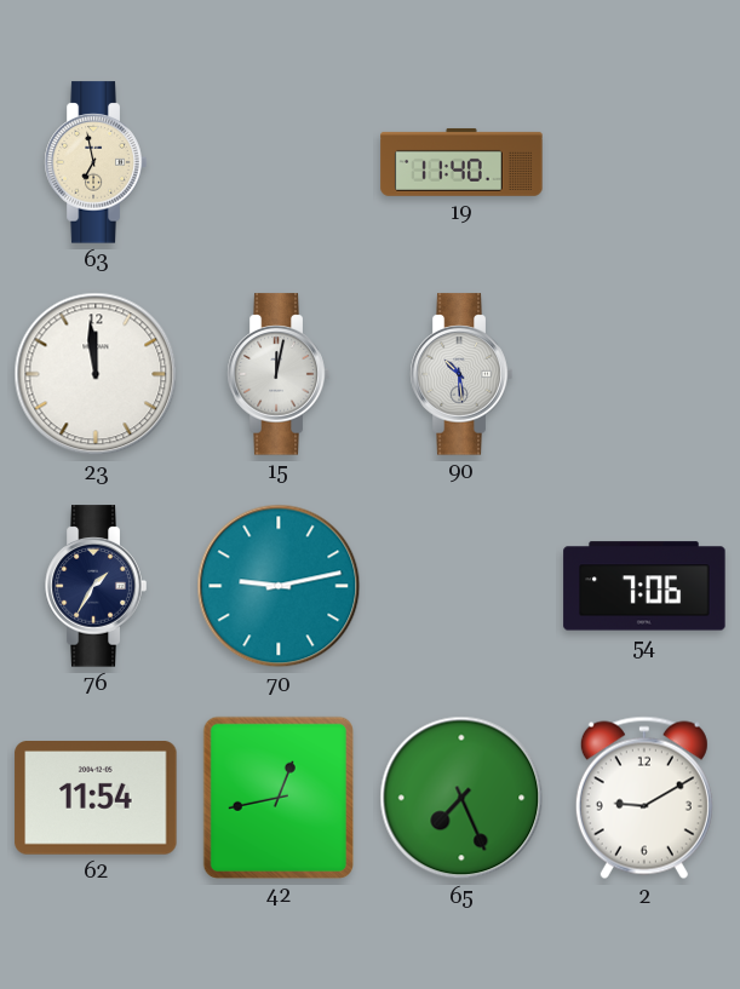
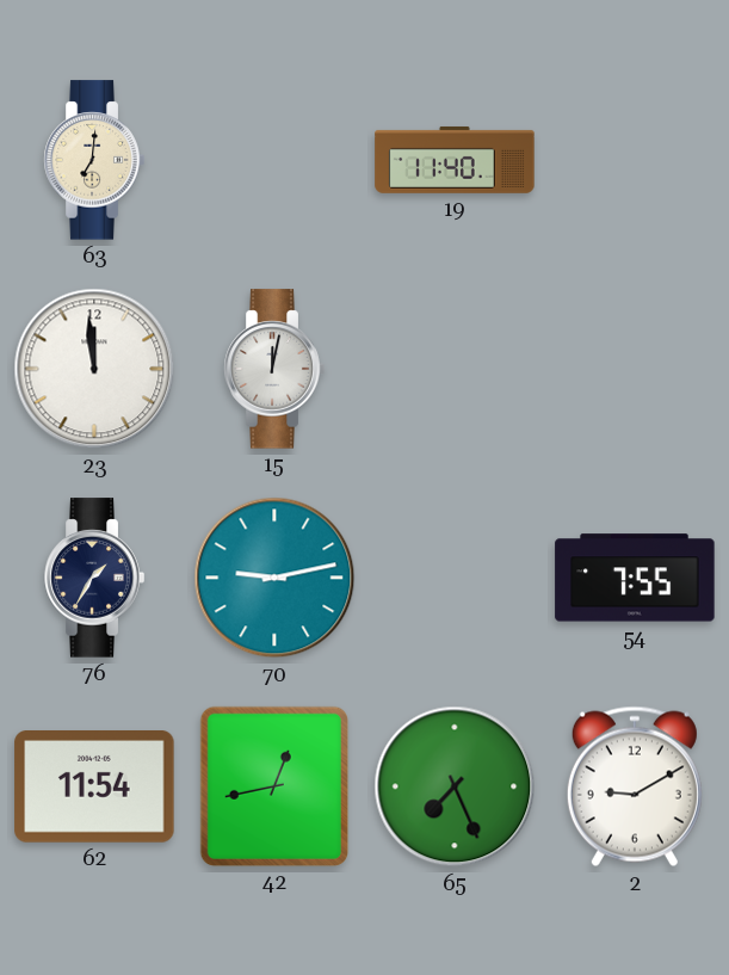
63: 6:58 -> 7:01 (94, 160)
90: 10:29 -> none (461, 374)
54: 7:06 -> 7:55 (635, 578)
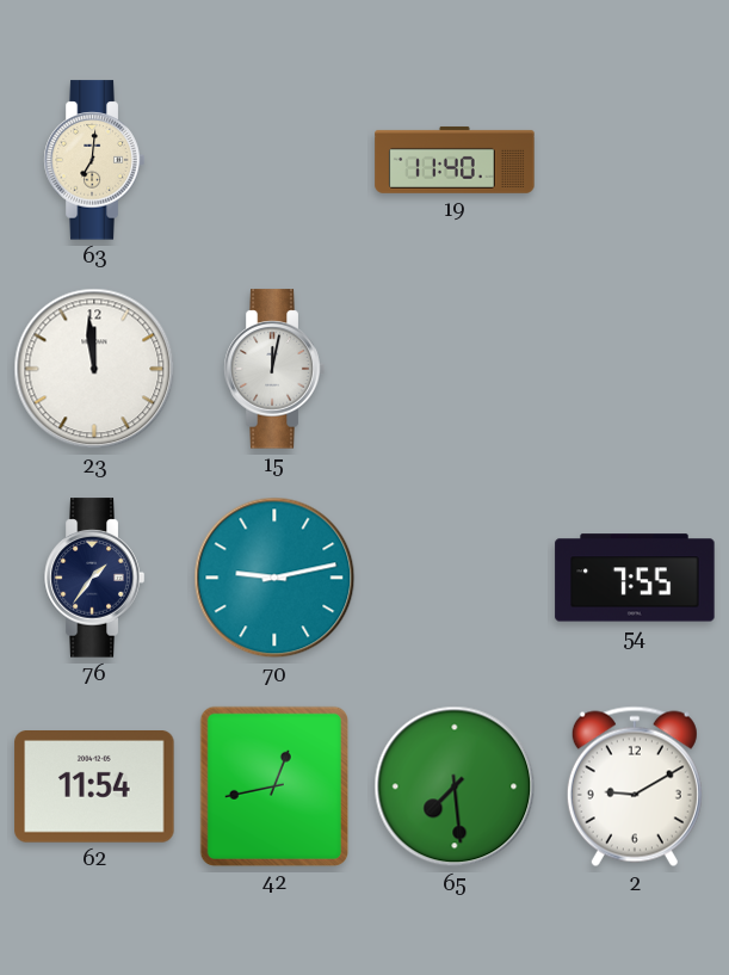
76: 1:35 -> 1:36 (94, 578)
65: 7:26 -> 7:29 (455, 786)
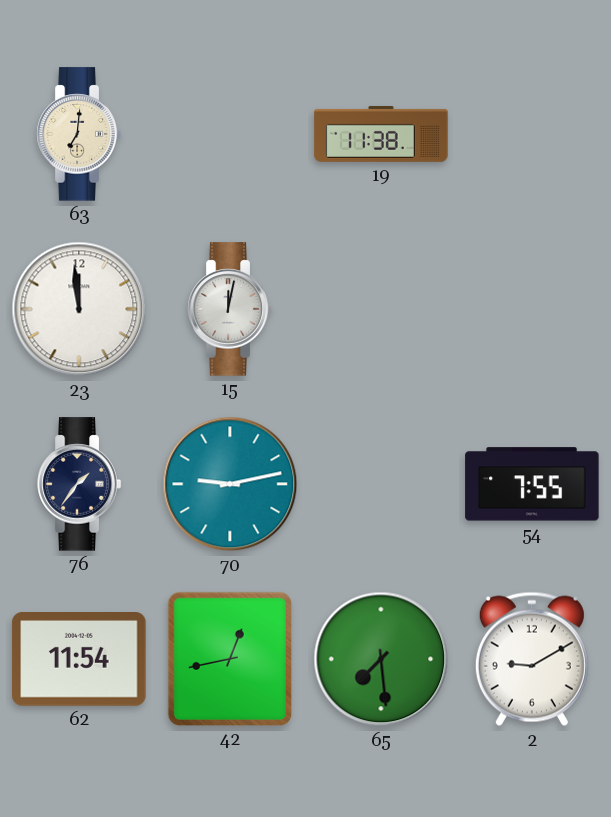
19: 11:40 -> 11:38 (381, 134)
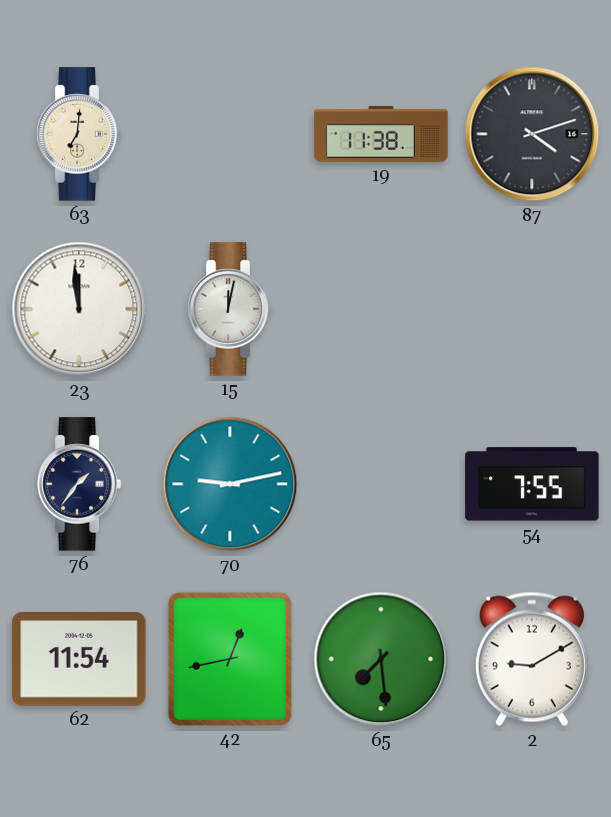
87: none -> 4:12 (532, 134)
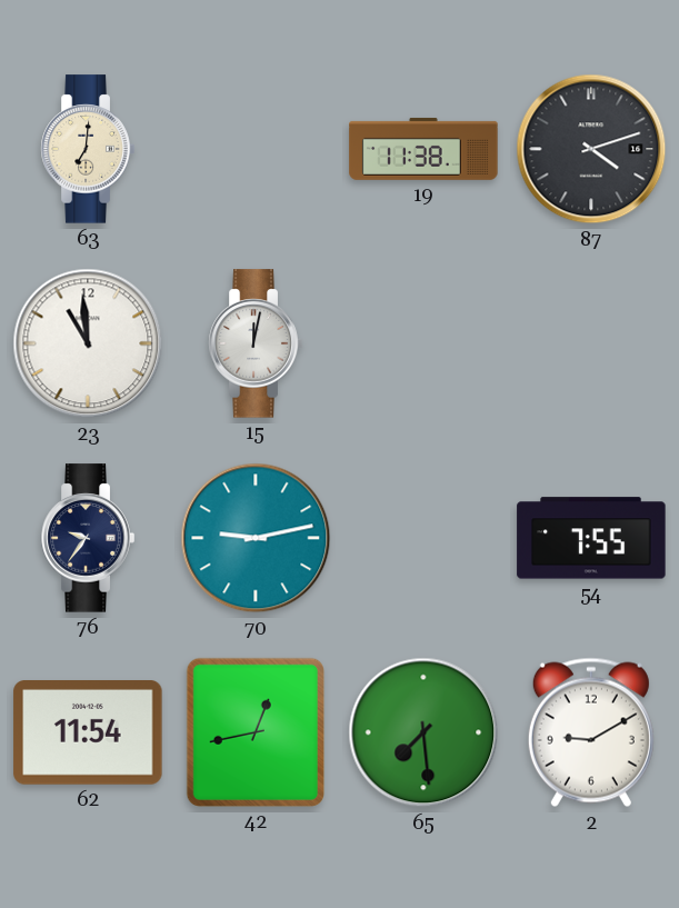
23: 11:59 -> 10:59 (88, 343)
76: 1:36 -> 9:36 (88, 538)
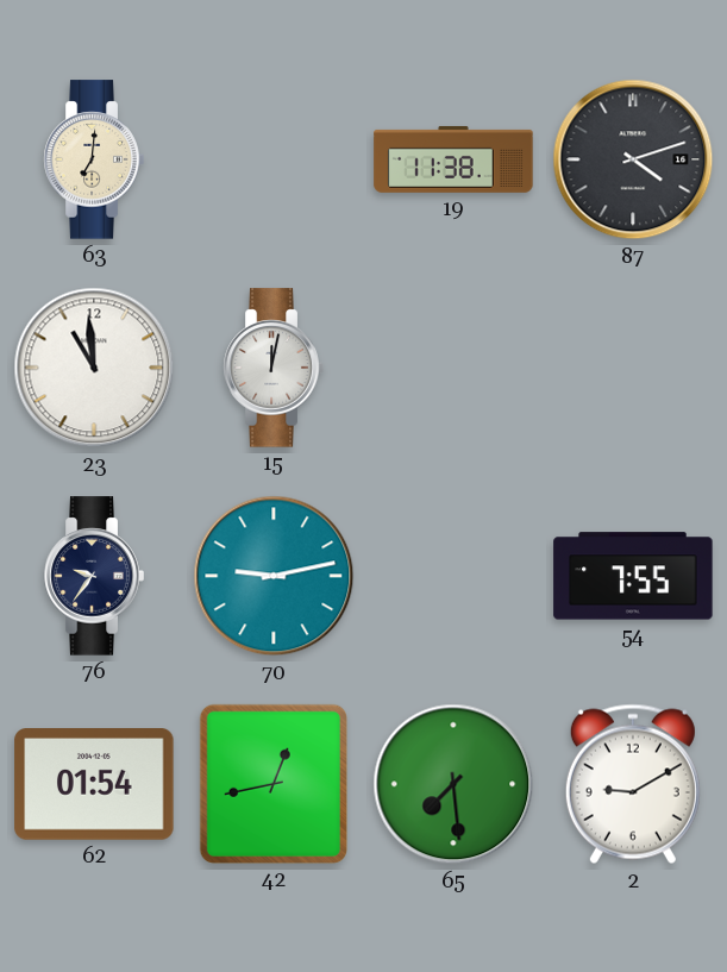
62: 11:54 -> 01:54 (94, 785)
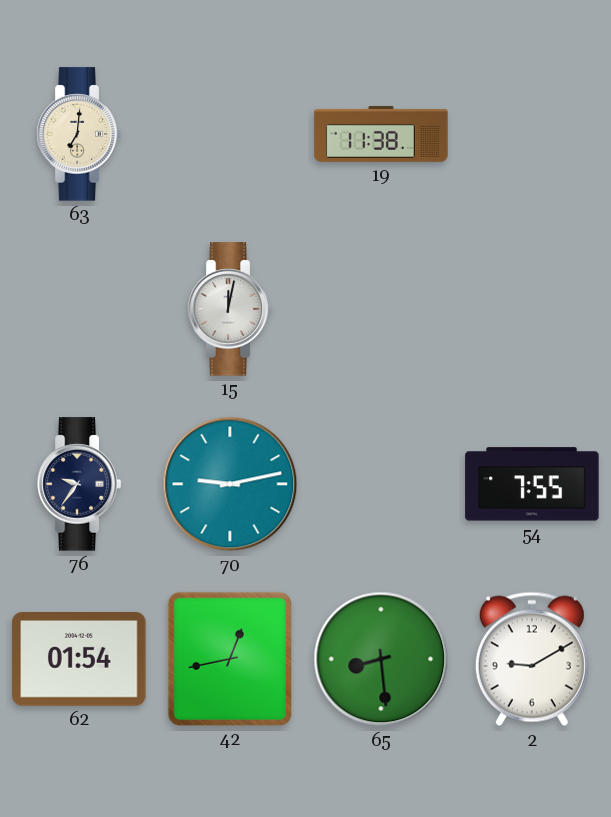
87: 4:12 -> none (633, 159)
23: 10:59 -> none (94, 368)
65: 7:29 -> 8:29 (381, 659)
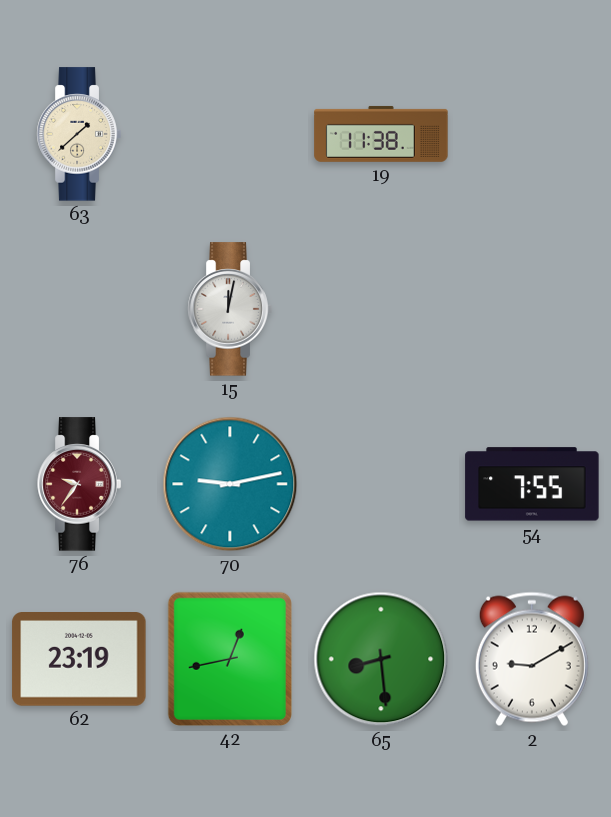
63: 7:01 -> 1:38 (79, 134)
76 dial: navy -> burgundy (79, 484)
62: 01:54 -> 23:19 (79, 660)
